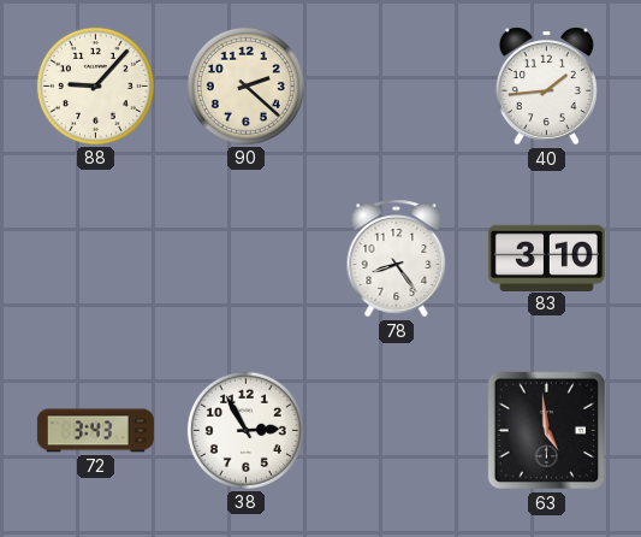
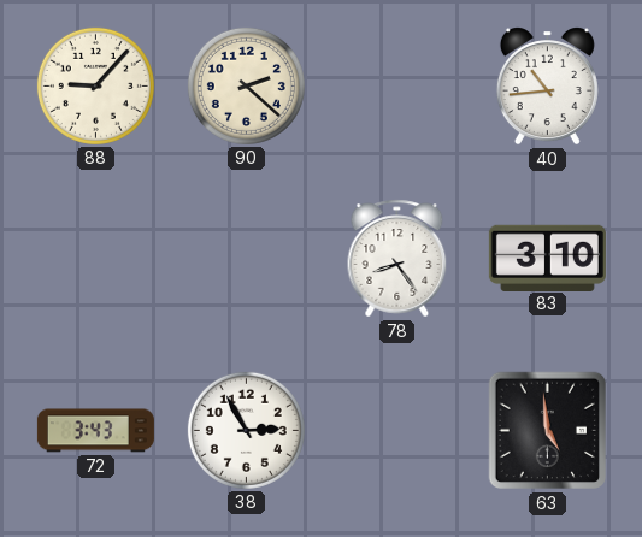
40: 1:44 -> 10:44 (547, 87)
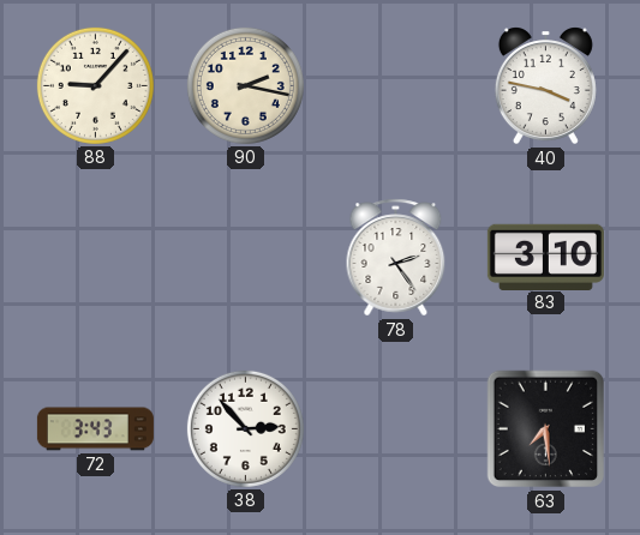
90: 2:22 -> 2:17 (245, 85)
40: 10:44 -> 3:47 (545, 86)
78: 8:24 -> 2:24 (396, 258)
38: 2:55 -> 2:53 (245, 428)
63: 4:59 -> 7:29 (546, 429)
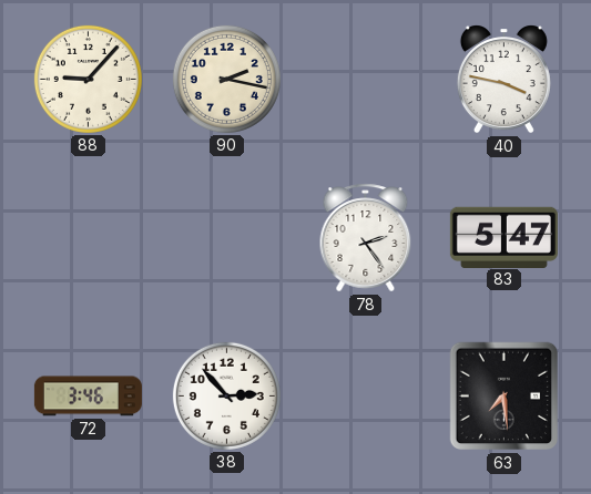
83: 3:10 -> 5:47 (503, 237)
72: 3:43 -> 3:46 (88, 397)
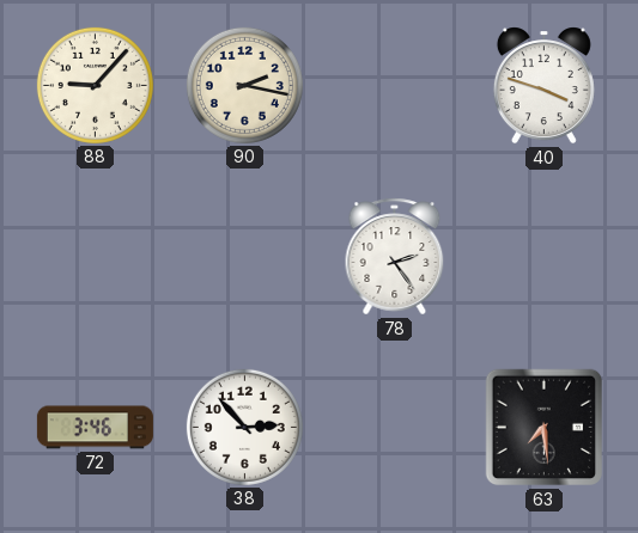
40: 3:47 -> 3:48 (543, 86)
83: 5:47 -> none (503, 237)
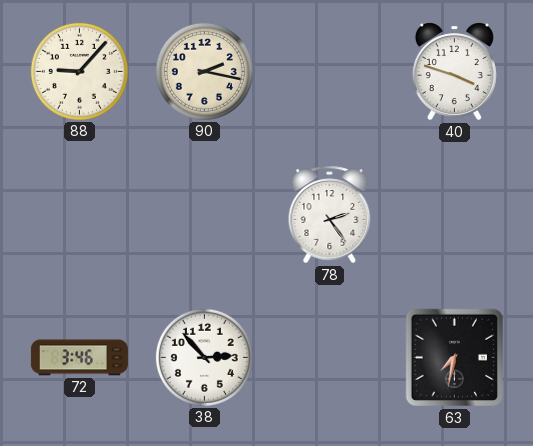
63: 7:29 -> 7:32 (455, 358)
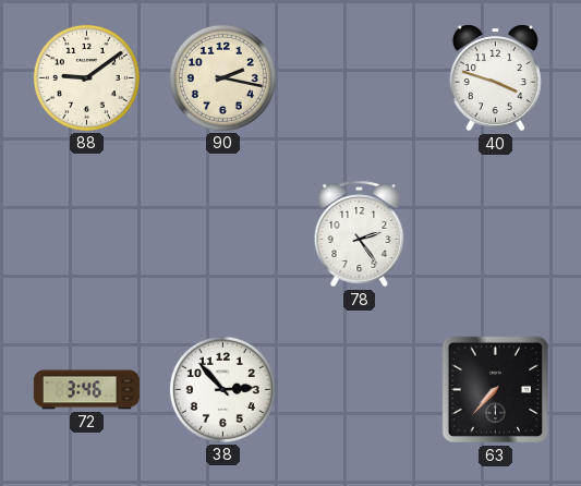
88: 9:07 -> 9:09 (86, 77)
63: 7:32 -> 7:37 (496, 390)
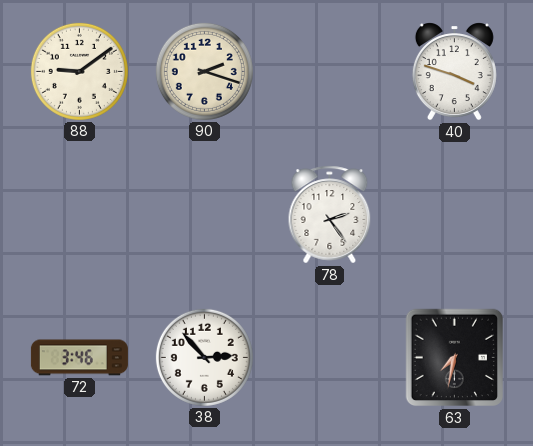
90: 2:17 -> 2:18 (204, 71)
63: 7:37 -> 7:32 (455, 358)
